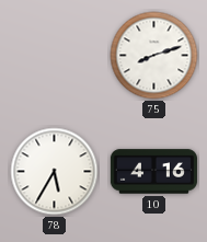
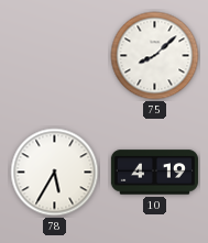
75: 8:12 -> 8:08 (155, 56)
10: 4:16 -> 4:19 (154, 173)
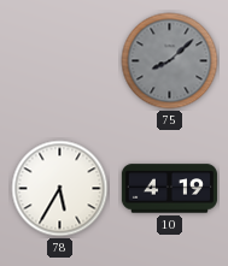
75 dial: white -> grey (170, 61)
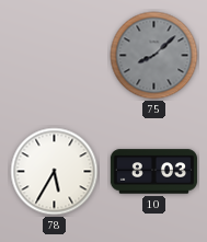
10: 4:19 -> 8:03 (153, 172)
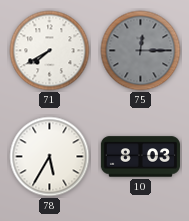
71: none -> 7:40 (50, 51)
75: 8:08 -> 12:15 (141, 51)
